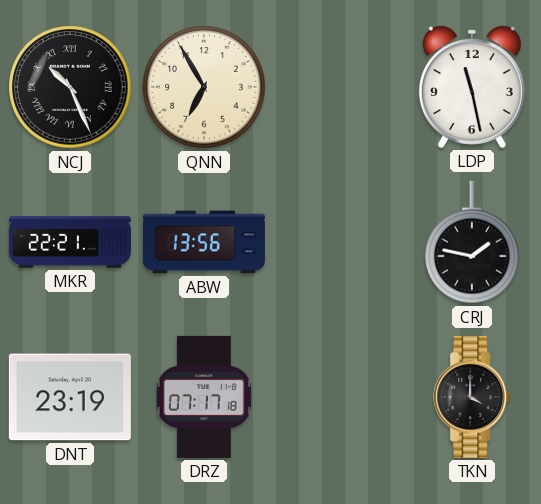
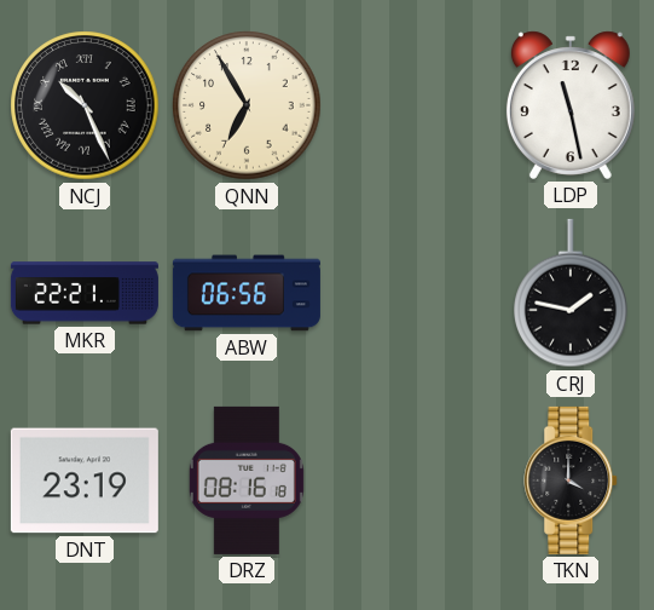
ABW: 13:56 -> 06:56 (247, 293)
DRZ: 07:17 -> 08:16 (247, 480)
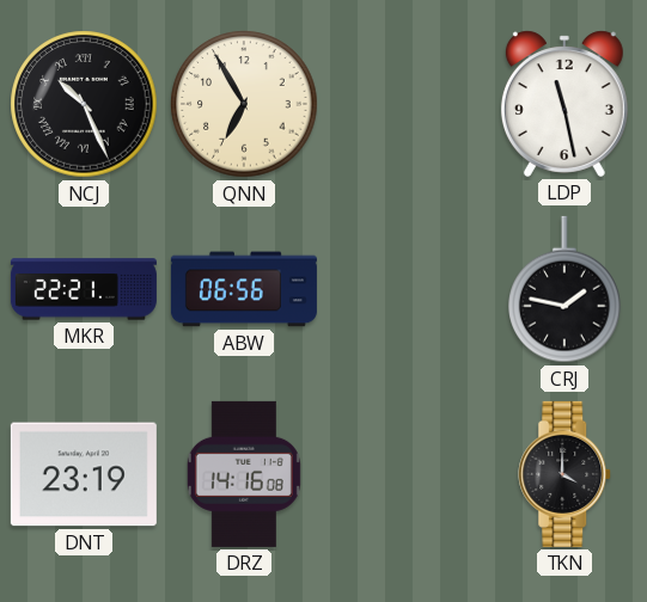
DRZ: 08:16 -> 14:16 (244, 474)
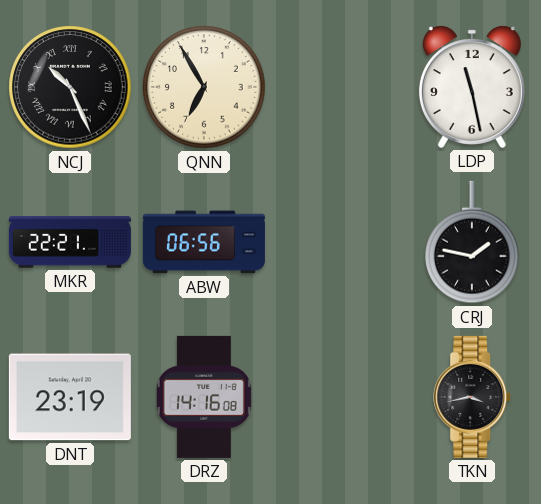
TKN: 4:00 -> 3:43 (473, 397)
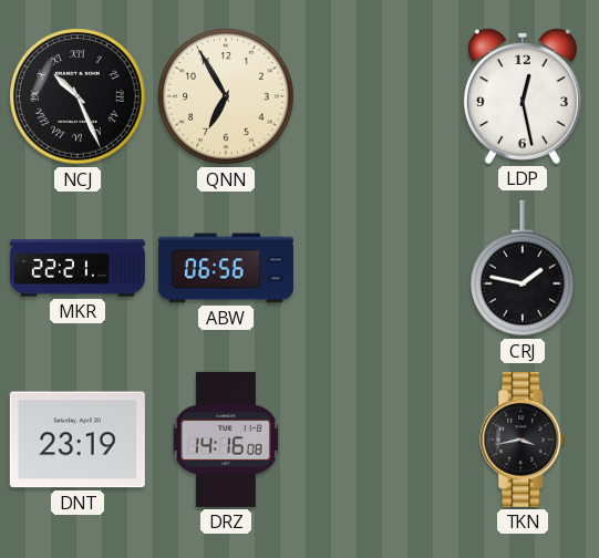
LDP: 11:28 -> 12:28 (523, 96)
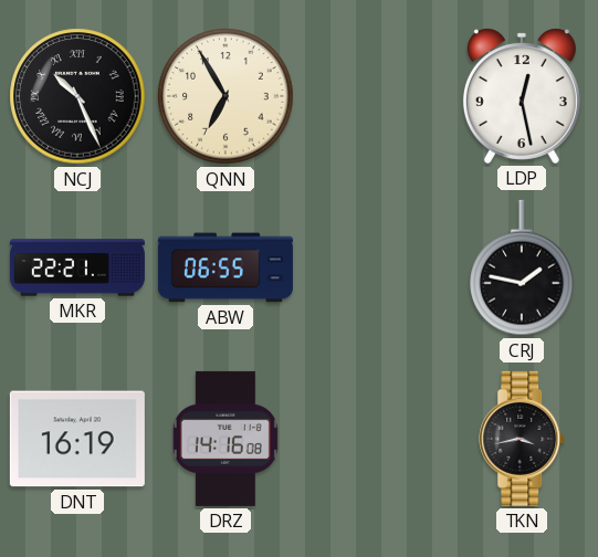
ABW: 06:56 -> 06:55 (225, 267)
DNT: 23:19 -> 16:19 (77, 439)
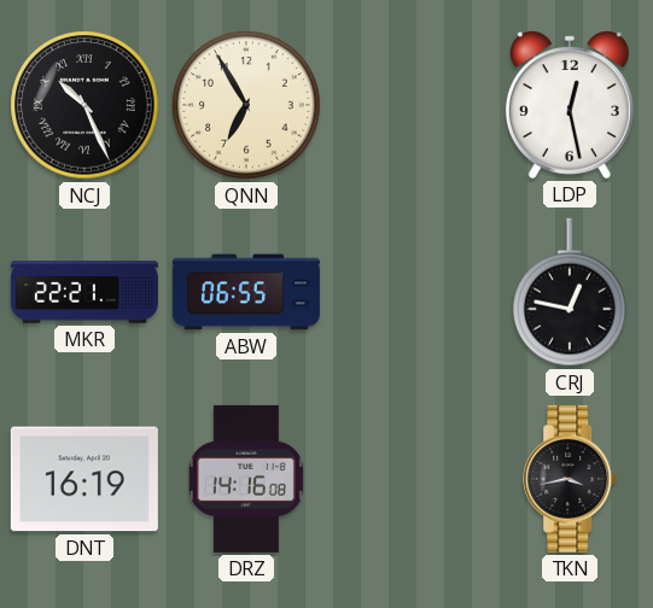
CRJ: 1:47 -> 12:47 (570, 292)
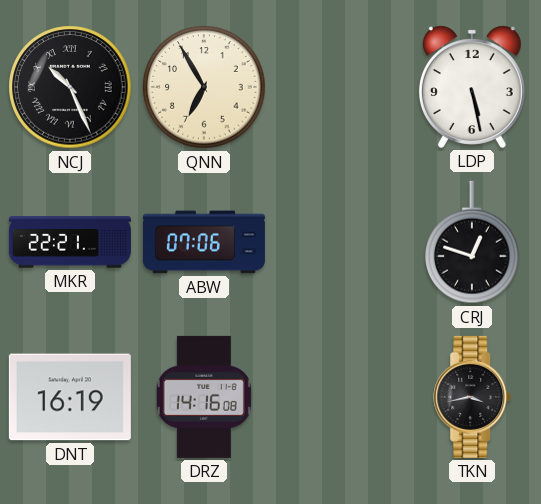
LDP: 12:28 -> 5:28 (472, 87)
ABW: 06:55 -> 07:06 (204, 242)
CRJ: 12:47 -> 12:48 (472, 242)
